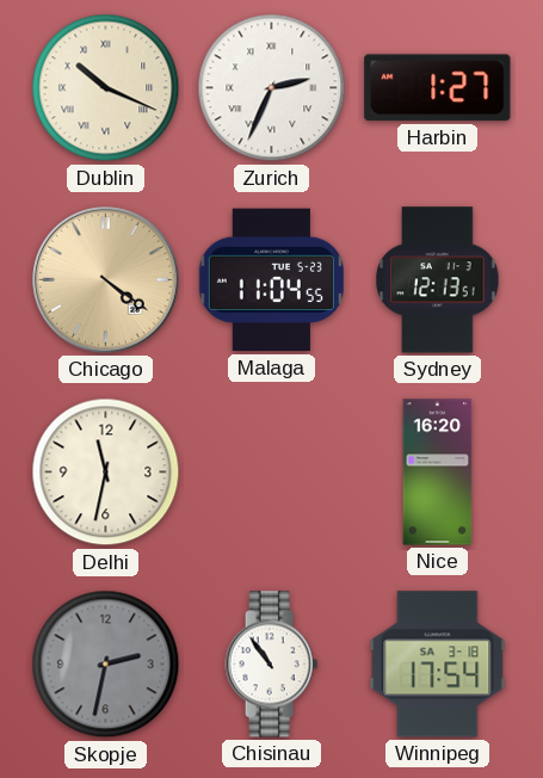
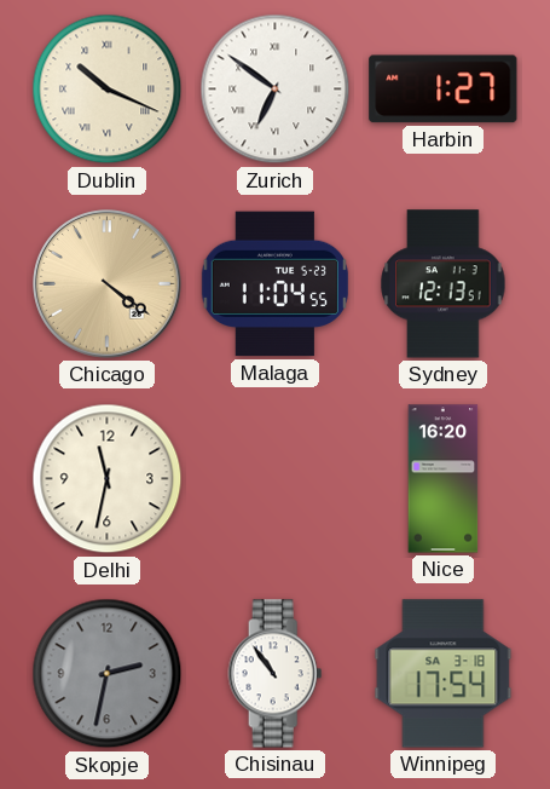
Zurich: 2:34 -> 6:51 (276, 90)
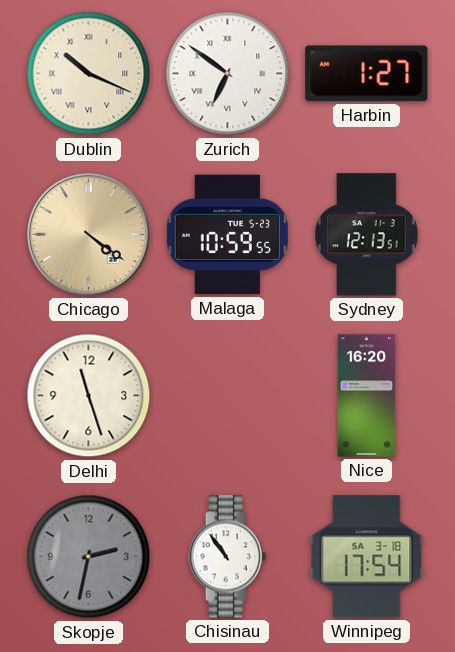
Malaga: 11:04 -> 10:59 (227, 235)
Delhi: 11:32 -> 11:27 (89, 396)
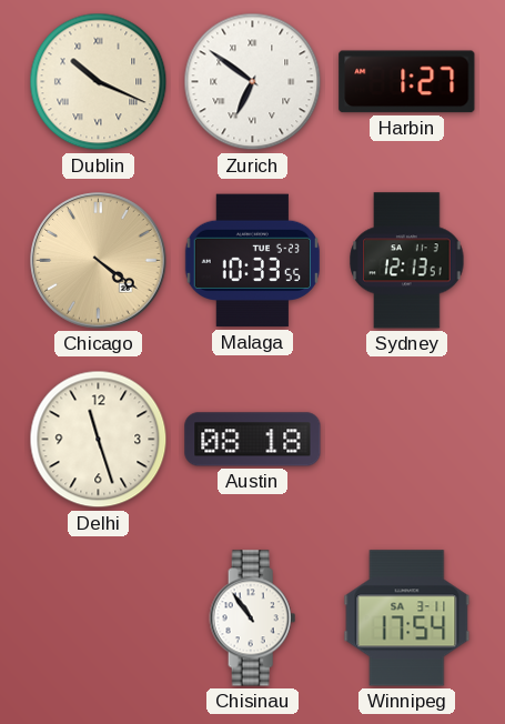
Malaga: 10:59 -> 10:33 (252, 261)
Austin: none -> 08:18 (253, 440)
Nice: 16:20 -> none (367, 396)
Skopje: 2:32 -> none (89, 557)
Winnipeg date: SA 3-18 -> SA 3-11 (407, 619)
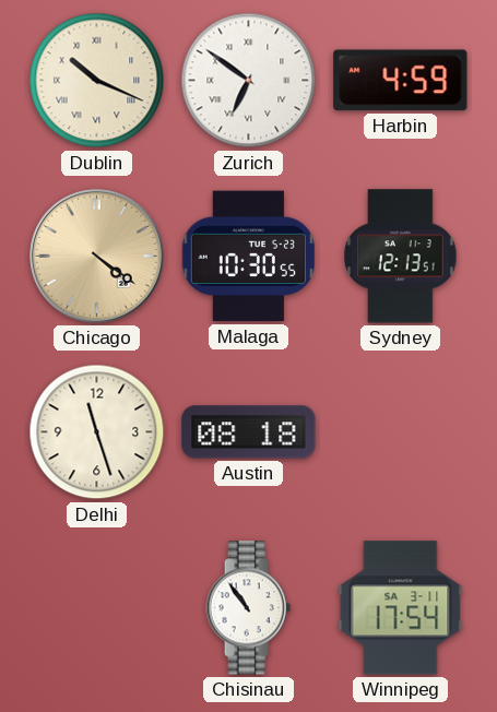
Harbin: 1:27 -> 4:59 (401, 81)
Malaga: 10:33 -> 10:30 (248, 257)
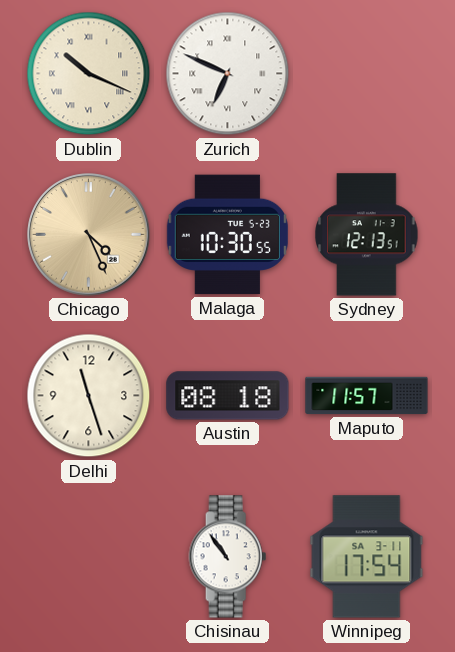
Zurich: 6:51 -> 6:49 (228, 74)
Harbin: 4:59 -> none (401, 81)
Chicago: 4:21 -> 4:26 (89, 235)
Maputo: none -> 11:57 (367, 396)
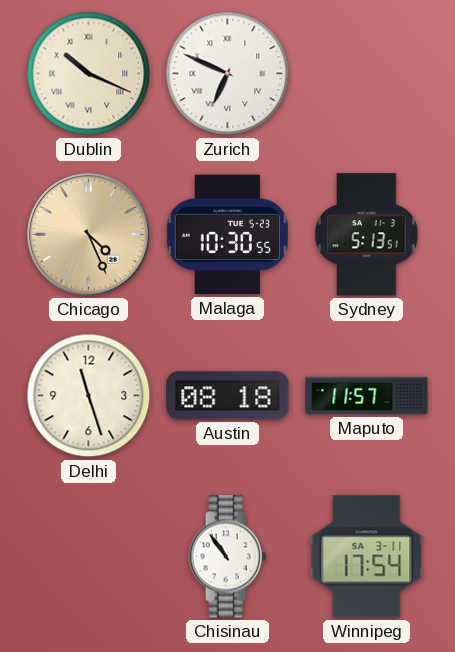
Sydney: 12:13 -> 5:13 (367, 235)
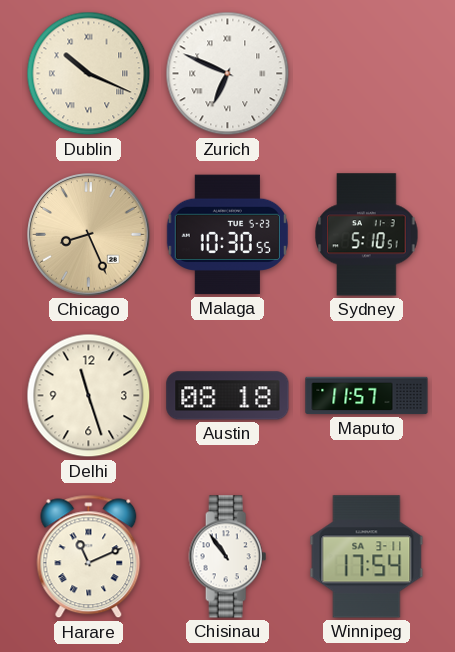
Chicago: 4:26 -> 8:26 (89, 235)
Sydney: 5:13 -> 5:10 (367, 235)
Harare: none -> 11:11 (89, 557)
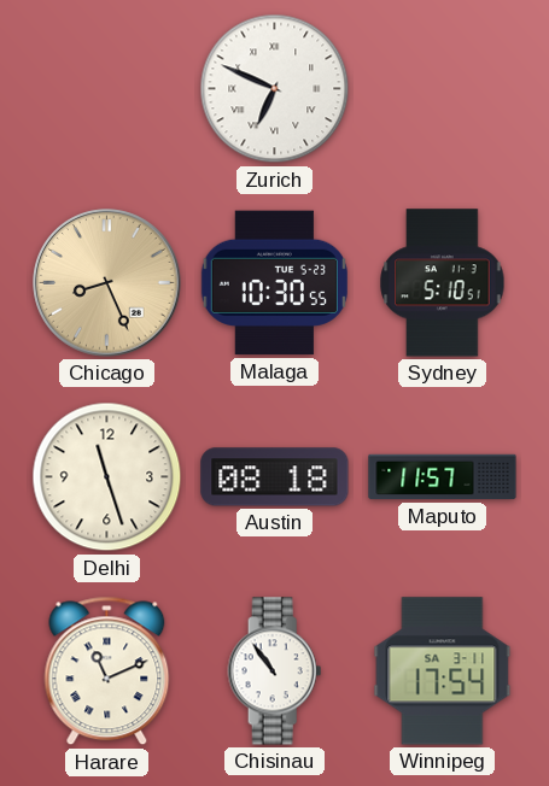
Dublin: 10:19 -> none (89, 74)
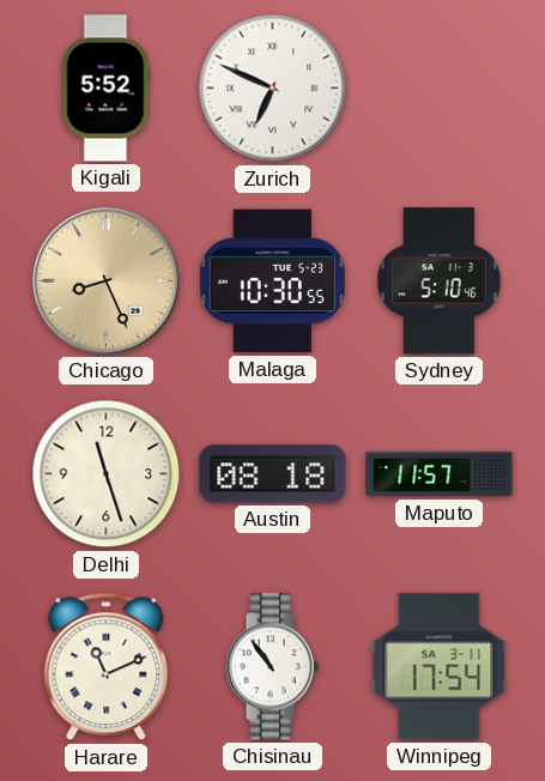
Kigali: none -> 5:52 (105, 89)
Sydney: 5:10:51 -> 5:10:46 (440, 281)
